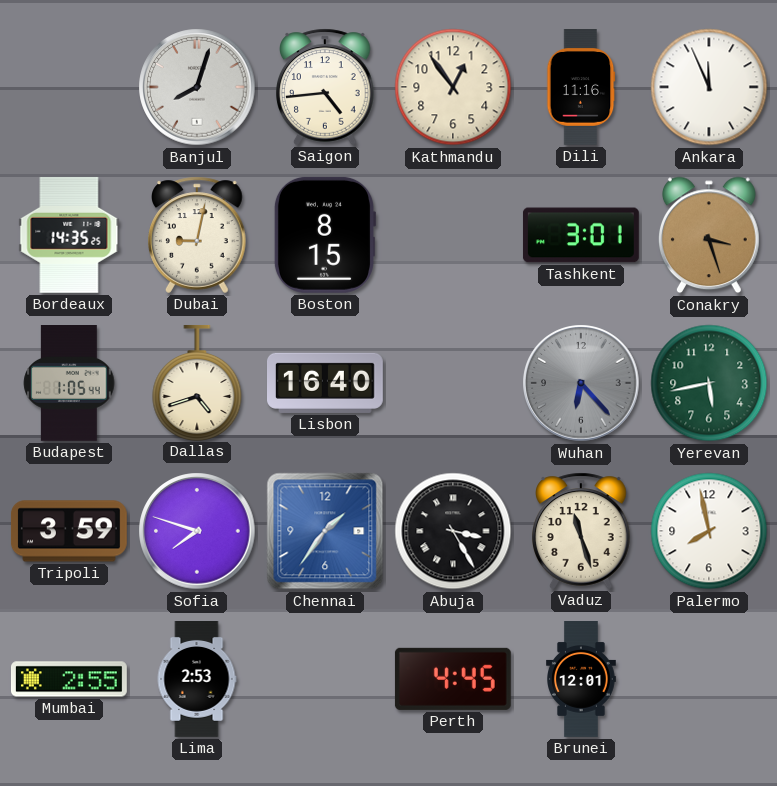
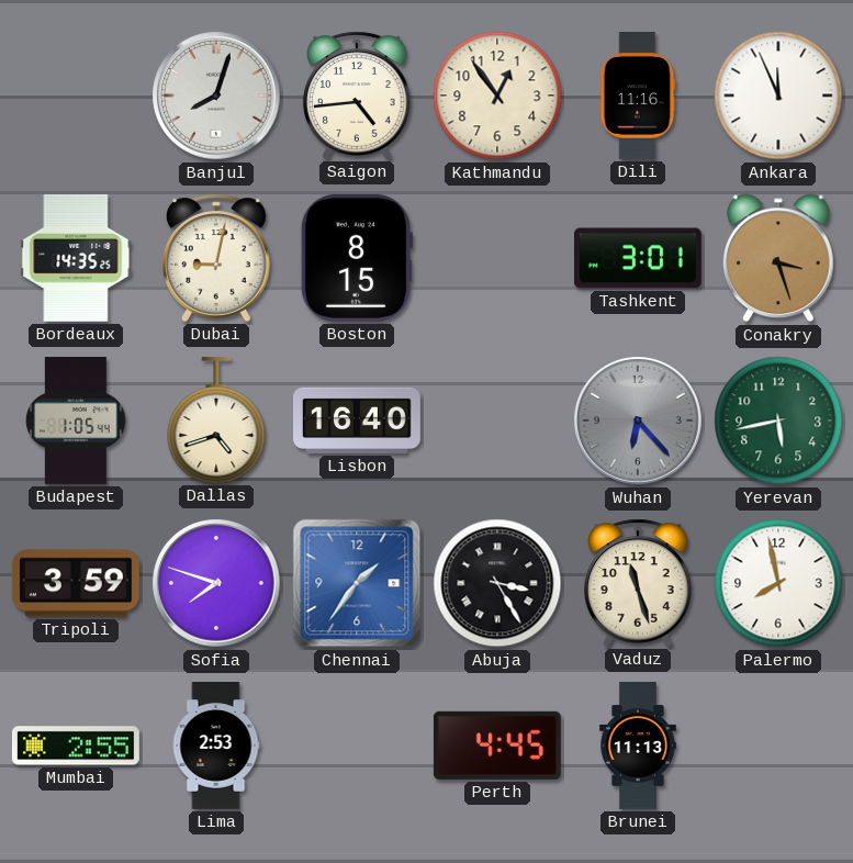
Brunei: 12:01 -> 11:13 (639, 747)
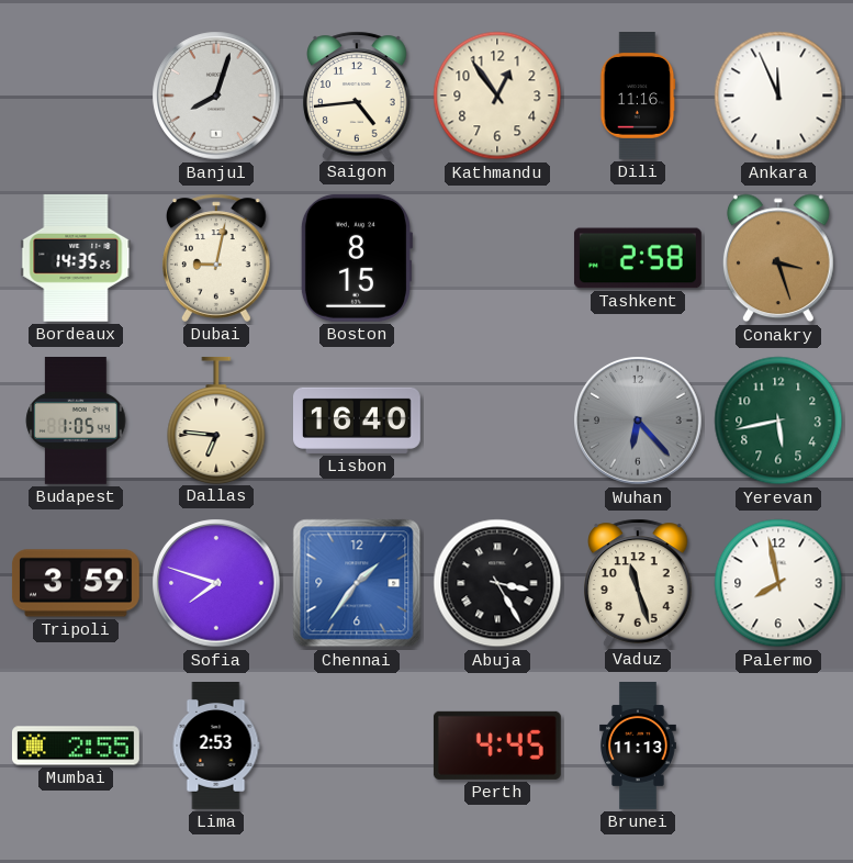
Tashkent: 3:01 -> 2:58 (638, 258)
Dallas: 4:42 -> 6:46 (216, 419)
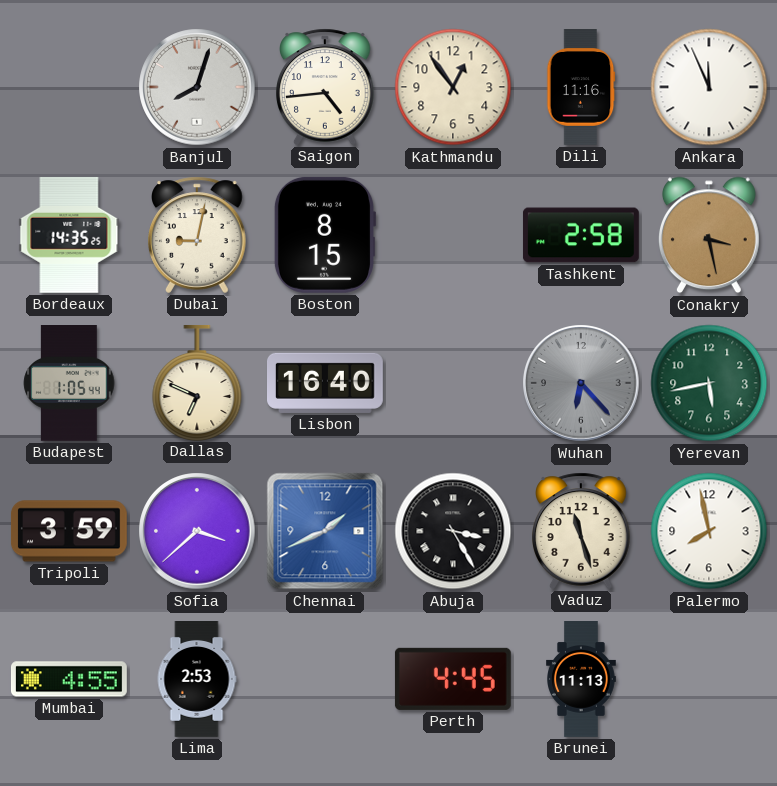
Conakry: 3:27 -> 3:28 (709, 235)
Dallas: 6:46 -> 6:49 (197, 382)
Sofia: 7:48 -> 3:38 (197, 531)
Chennai: 1:36 -> 1:41 (325, 531)
Mumbai: 2:55 -> 4:55 (69, 679)
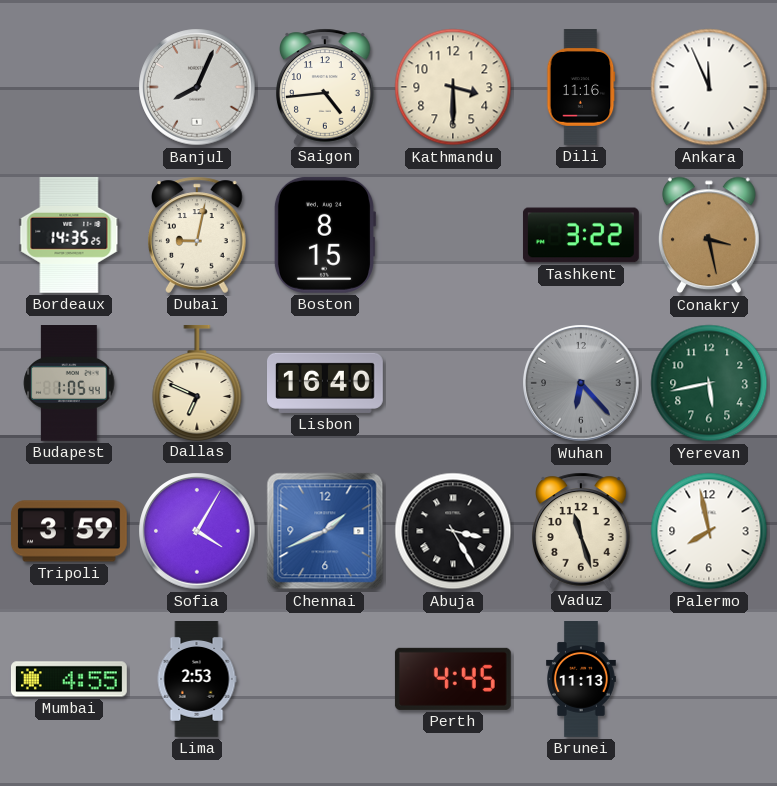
Banjul: 8:03 -> 8:04 (197, 87)
Kathmandu: 12:54 -> 3:30 (453, 87)
Tashkent: 2:58 -> 3:22 (581, 235)
Sofia: 3:38 -> 4:05 (197, 531)
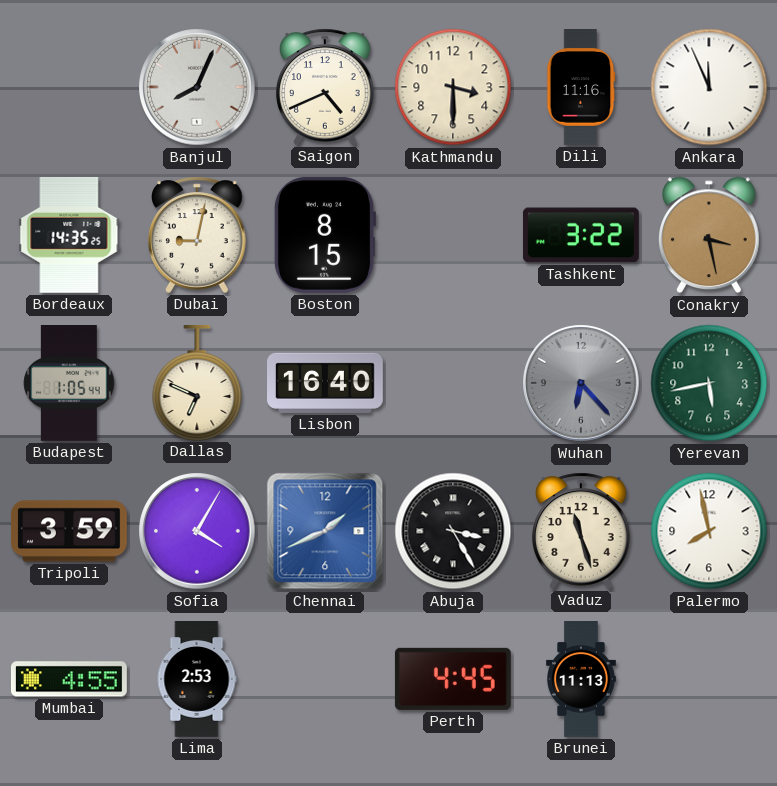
Saigon: 4:44 -> 4:41 (325, 87)
